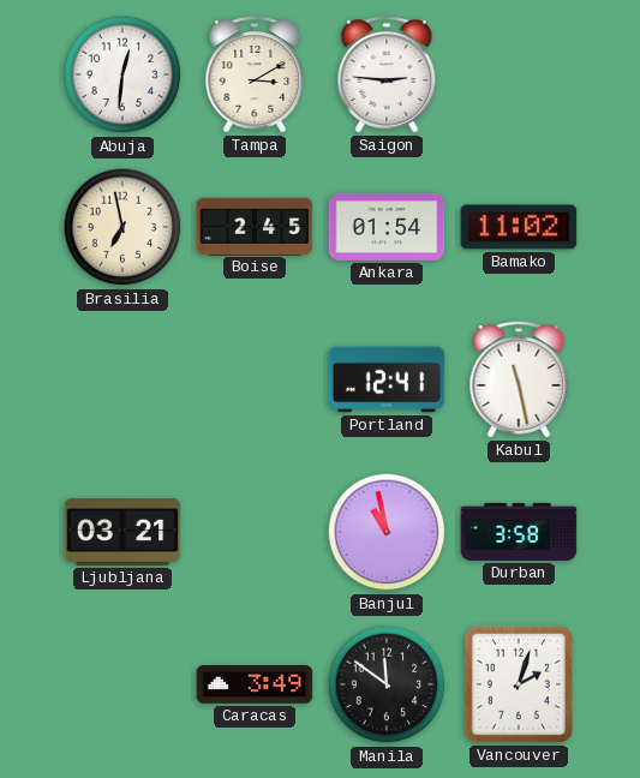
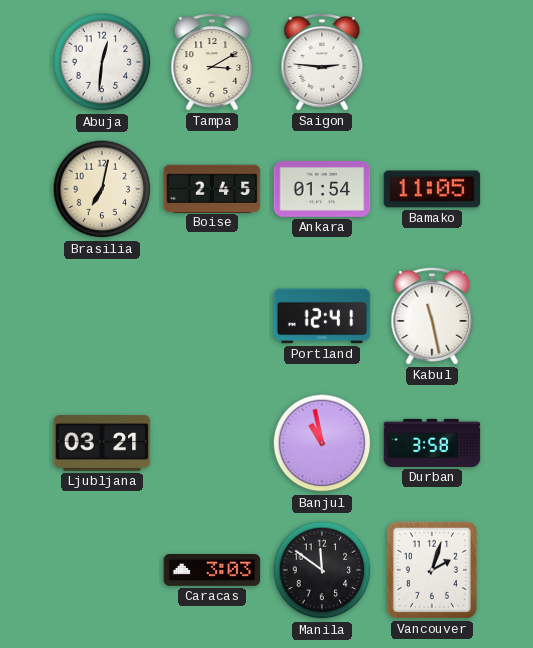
Brasilia: 6:58 -> 7:02 (102, 189)
Bamako: 11:02 -> 11:05 (432, 189)
Caracas: 3:49 -> 3:03 (212, 570)
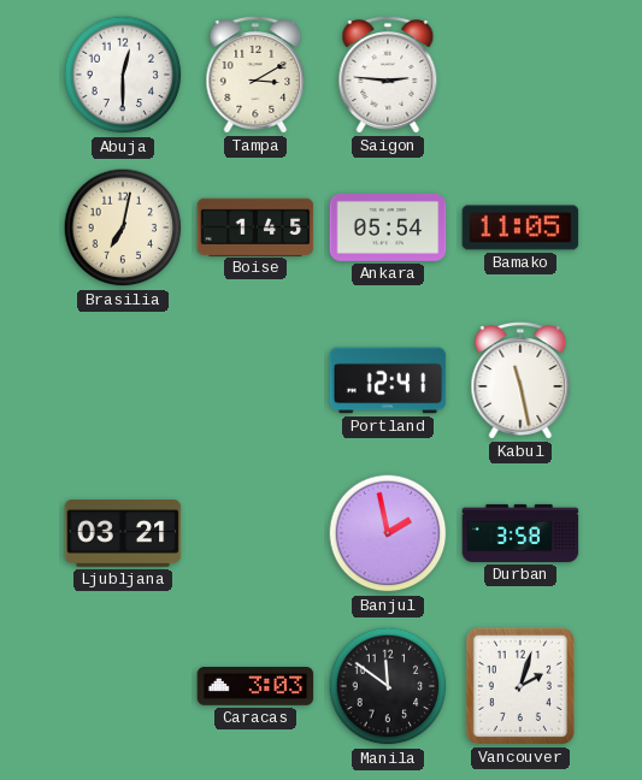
Abuja: 12:31 -> 12:30 (123, 75)
Boise: 2:45 -> 1:45 (255, 226)
Ankara: 01:54 -> 05:54 (388, 227)
Banjul: 10:58 -> 1:58 (388, 533)
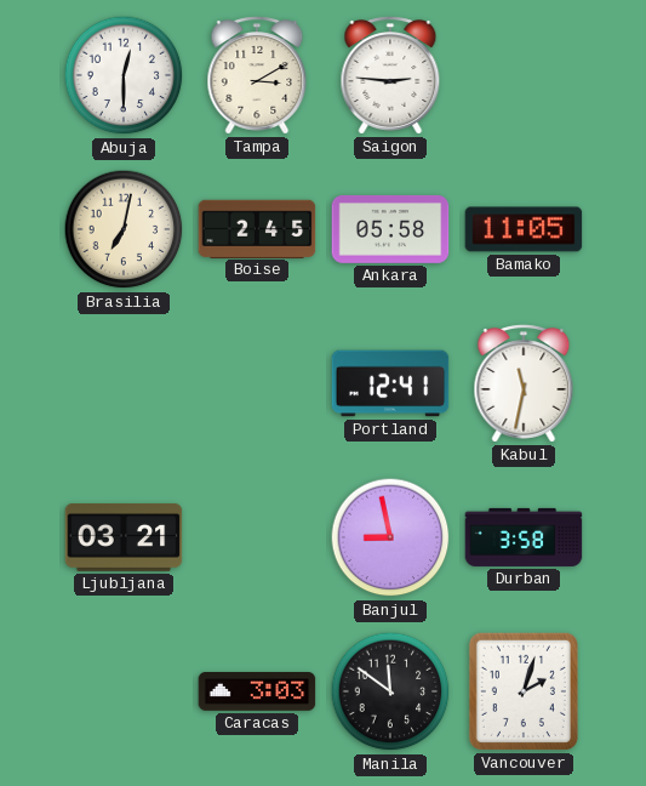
Boise: 1:45 -> 2:45 (257, 228)
Ankara: 05:54 -> 05:58 (390, 229)
Kabul: 11:28 -> 11:32 (524, 383)
Banjul: 1:58 -> 8:58 (390, 537)
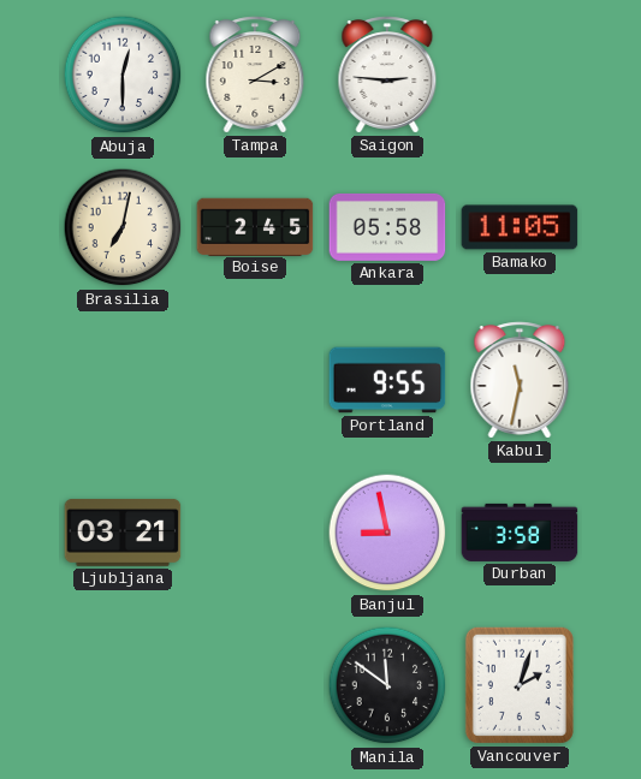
Portland: 12:41 -> 9:55 (387, 380)
Caracas: 3:03 -> none (257, 691)
